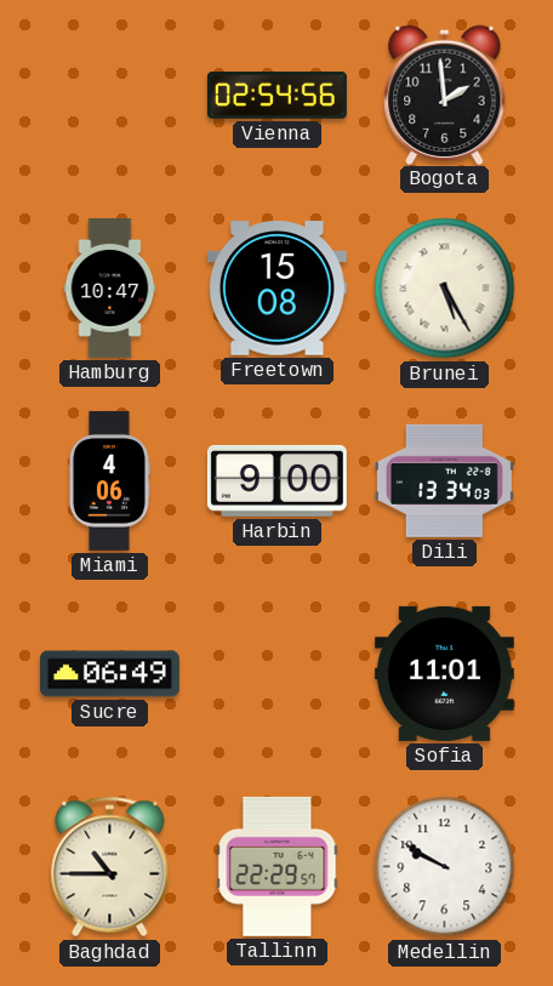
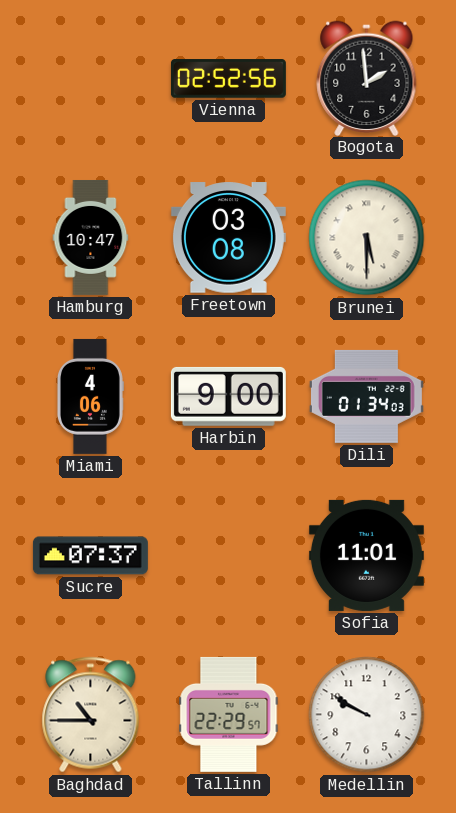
Vienna: 02:54 -> 02:52 (228, 79)
Freetown: 15:08 -> 03:08 (228, 238)
Brunei: 5:25 -> 5:30 (367, 238)
Dili: 13:34 -> 01:34 (366, 396)
Sucre: 06:49 -> 07:37 (90, 556)
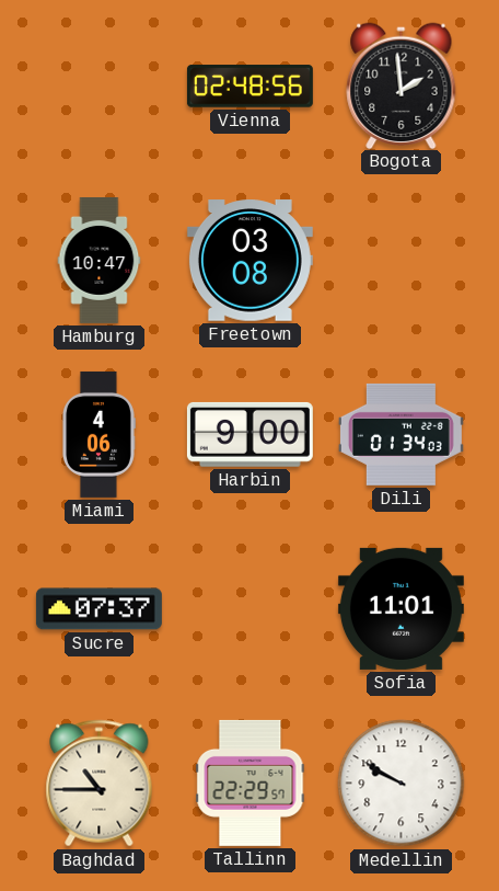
Vienna: 02:52 -> 02:48 (249, 87)
Brunei: 5:30 -> none (367, 238)
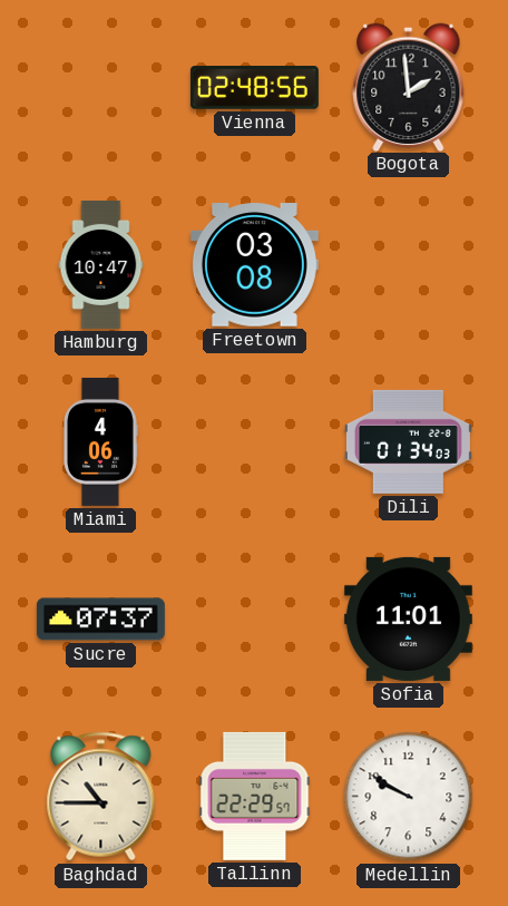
Harbin: 9:00 -> none (249, 434)
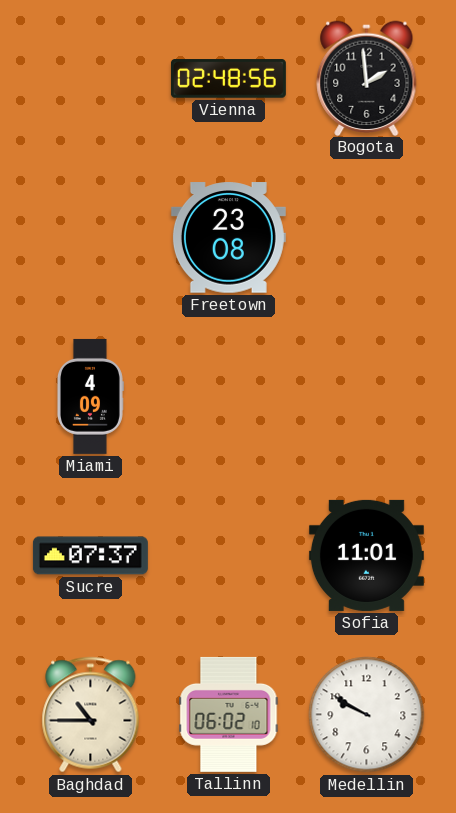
Hamburg: 10:47 -> none (101, 264)
Freetown: 03:08 -> 23:08 (228, 238)
Miami: 4:06 -> 4:09 (90, 396)
Dili: 01:34 -> none (408, 441)
Tallinn: 22:29 -> 06:02 (229, 714)
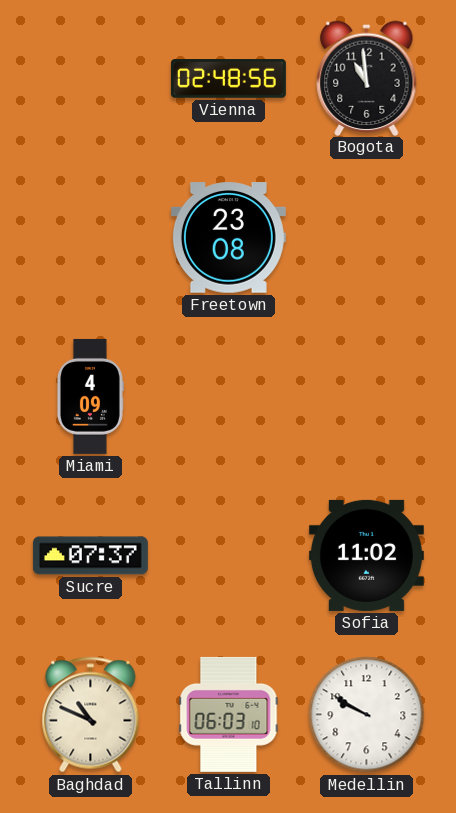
Bogota: 1:59 -> 10:59 (367, 78)
Sofia: 11:01 -> 11:02 (366, 555)
Baghdad: 10:45 -> 10:49 (91, 715)
Tallinn: 06:02 -> 06:03 (229, 714)
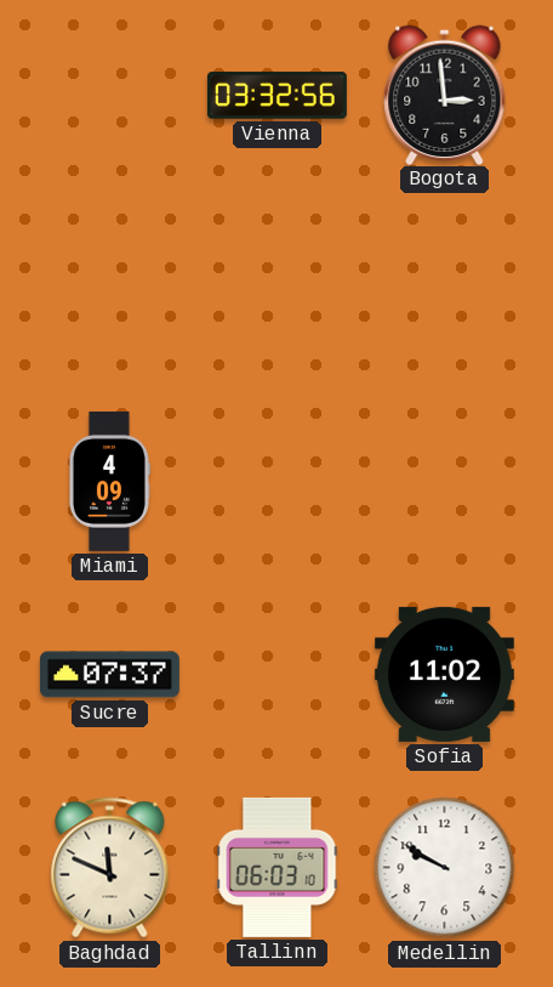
Vienna: 02:48 -> 03:32 (276, 96)
Bogota: 10:59 -> 2:59 (445, 95)
Freetown: 23:08 -> none (228, 238)
Baghdad: 10:49 -> 11:49 (110, 868)
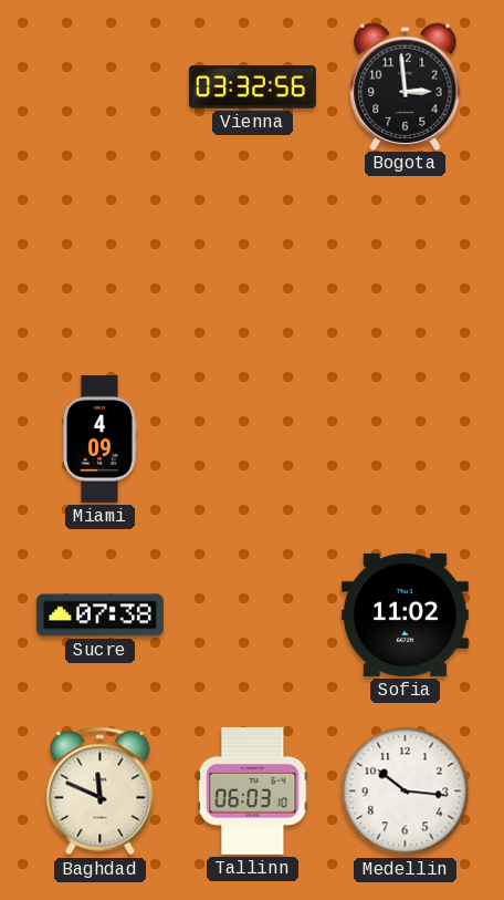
Sucre: 07:37 -> 07:38 (99, 615)
Medellin: 9:50 -> 10:16 (406, 792)
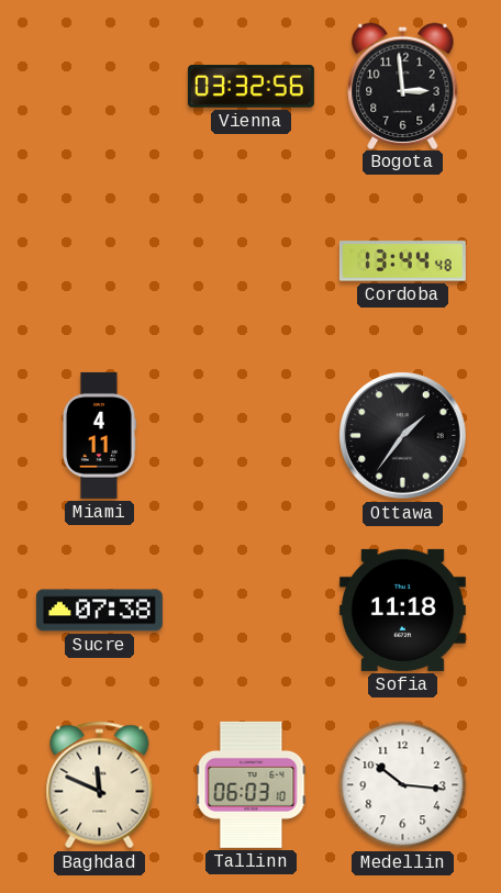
Cordoba: none -> 13:44 (402, 261)
Miami: 4:09 -> 4:11 (99, 435)
Ottawa: none -> 1:36 (403, 436)
Sofia: 11:02 -> 11:18 (402, 610)
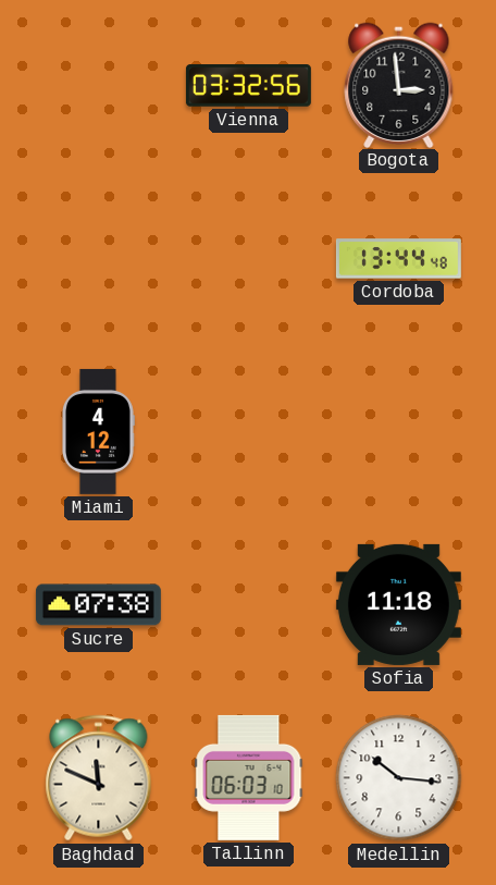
Miami: 4:11 -> 4:12 (98, 431)
Ottawa: 1:36 -> none (403, 436)
